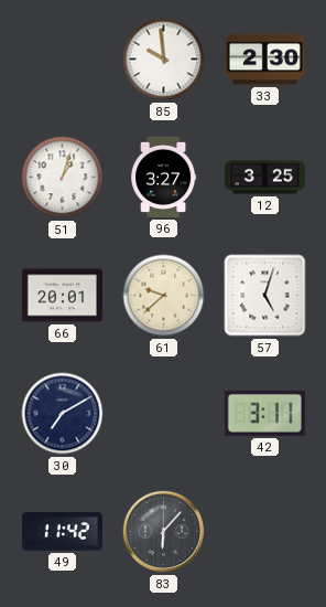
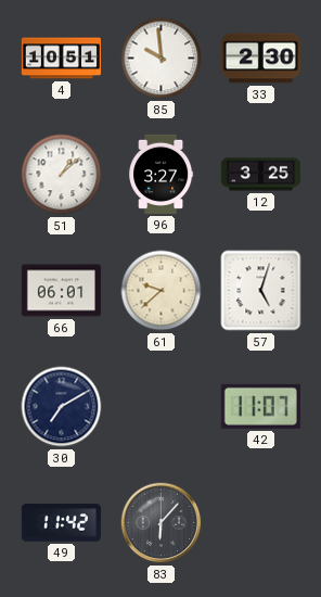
4: none -> 10:51 (61, 59)
51: 1:03 -> 1:08 (62, 175)
66: 20:01 -> 06:01 (61, 291)
42: 3:11 -> 11:07 (260, 406)
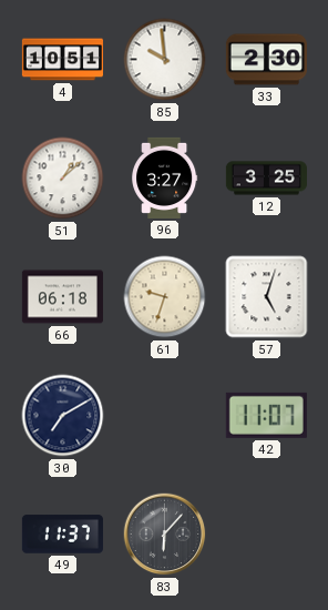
66: 06:01 -> 06:18 (62, 297)
61: 9:38 -> 9:33 (165, 297)
49: 11:42 -> 11:37 (62, 535)
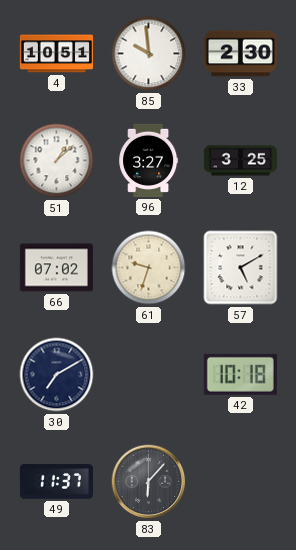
66: 06:18 -> 07:02 (56, 268)
57: 5:03 -> 5:10 (241, 268)
42: 11:07 -> 10:18 (240, 374)
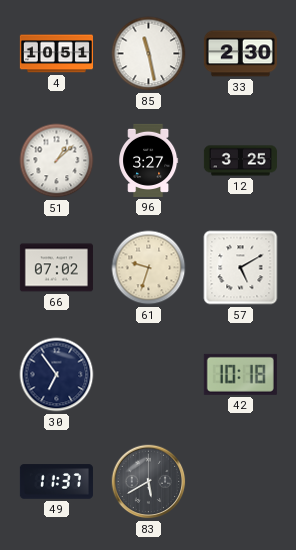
85: 9:59 -> 11:28 (149, 54)
30: 7:10 -> 6:54 (57, 375)
83: 6:07 -> 5:40 (149, 482)
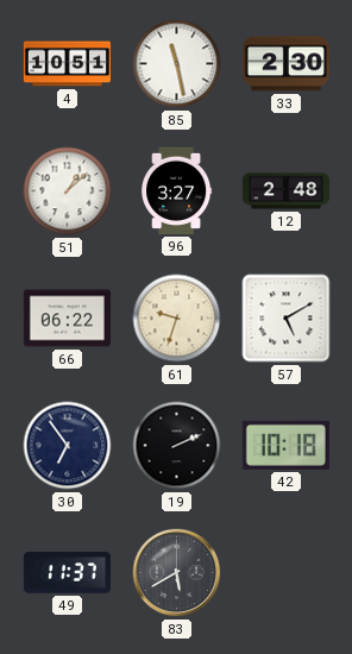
12: 3:25 -> 2:48 (285, 191)
66: 07:02 -> 06:22 (67, 319)
19: none -> 2:11 (177, 446)
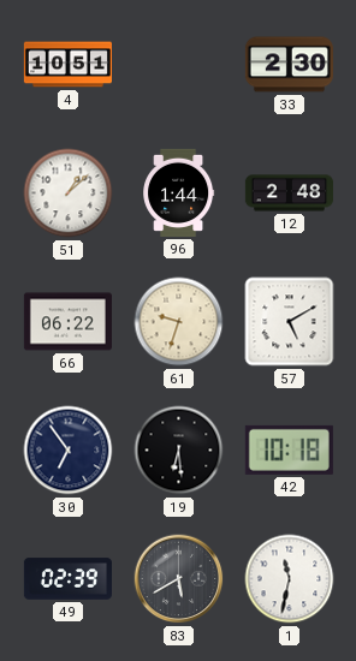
85: 11:28 -> none (177, 64)
96: 3:27 -> 1:44 (179, 192)
19: 2:11 -> 6:29 (179, 451)
49: 11:37 -> 02:39 (67, 579)
1: none -> 11:32 (290, 579)
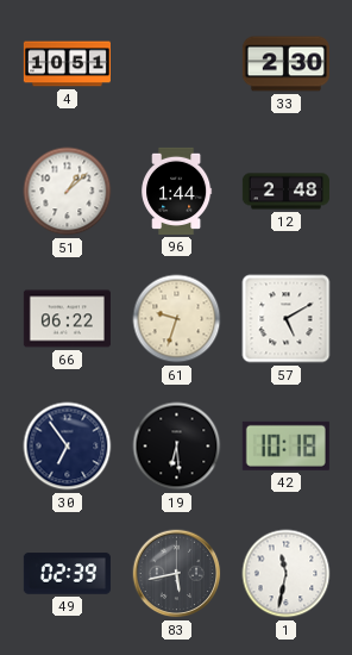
83: 5:40 -> 5:43 (177, 574)
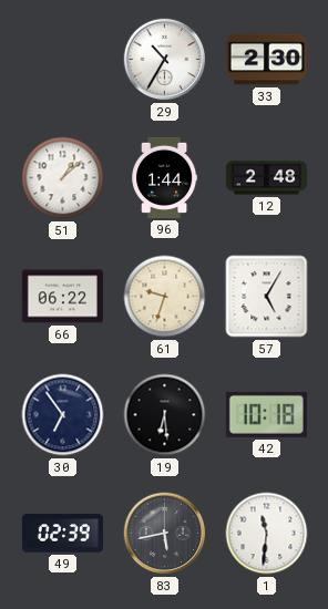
4: 10:51 -> none (67, 64)
29: none -> 10:35 (165, 60)
57: 5:10 -> 5:05 (267, 297)
1: 11:32 -> 11:31 (267, 534)
